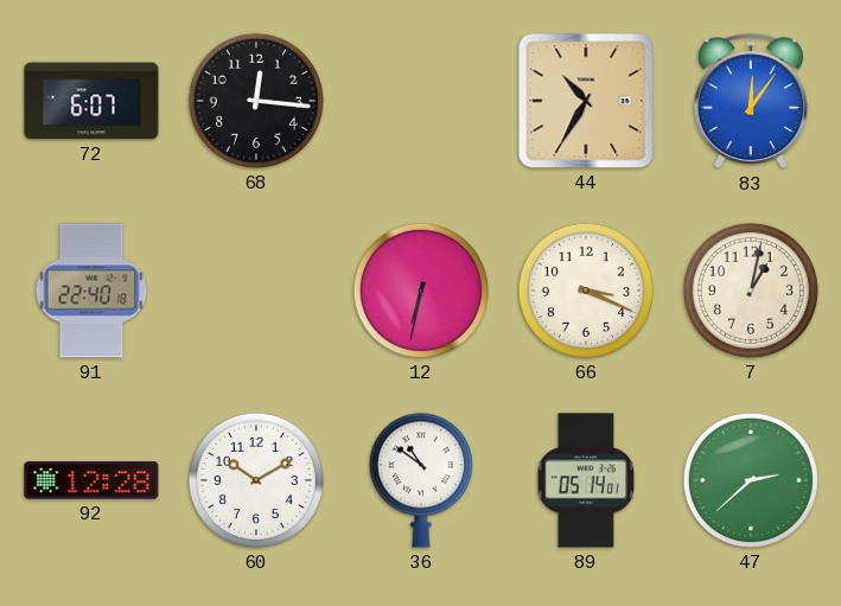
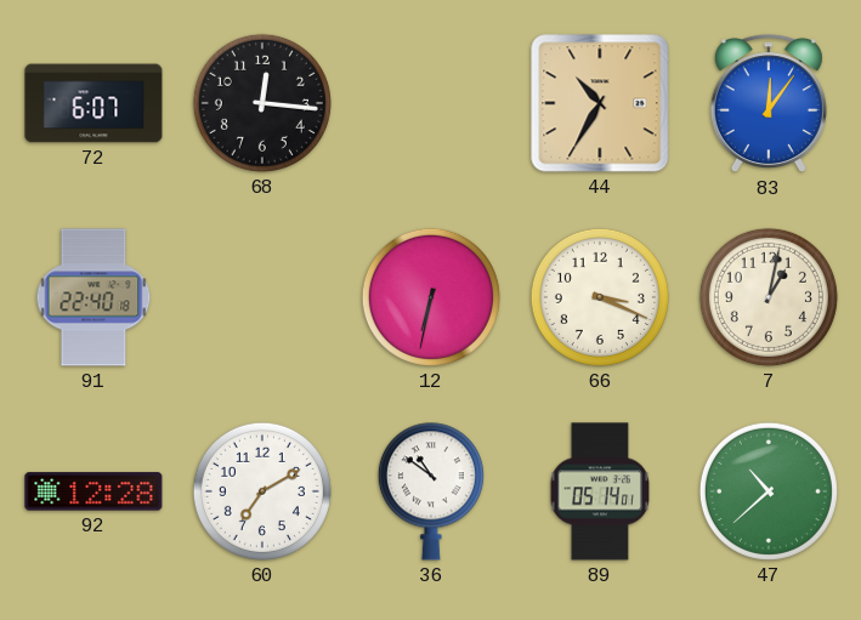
60: 10:10 -> 7:10 (262, 491)
47: 2:38 -> 10:38 (769, 491)
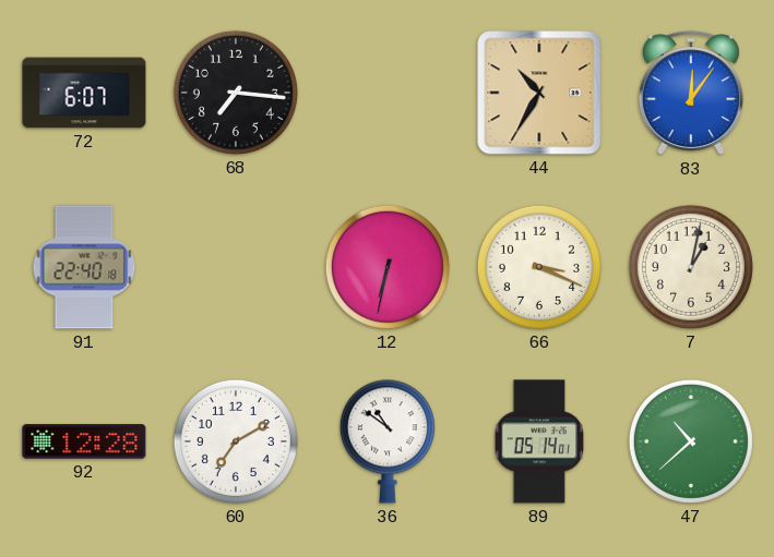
68: 12:16 -> 7:16 (236, 93)
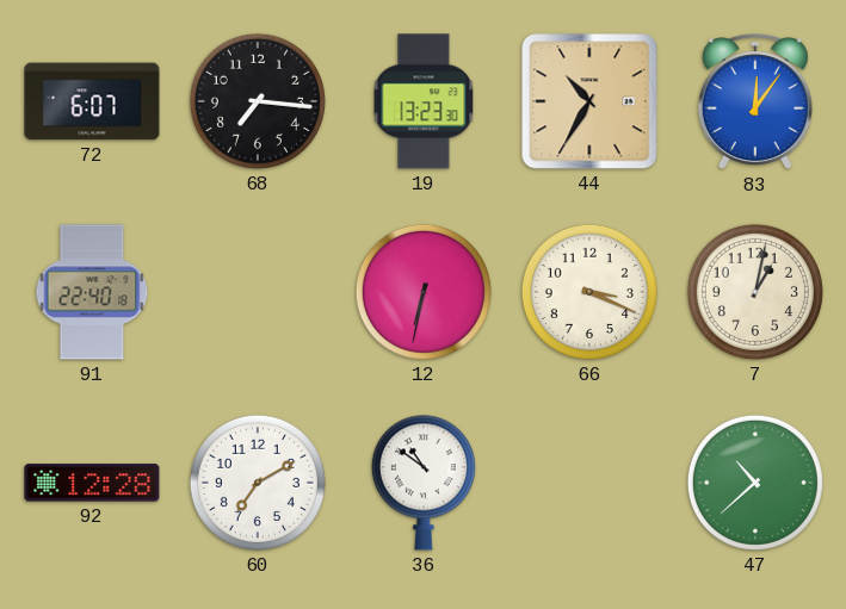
19: none -> 13:23 (424, 101)
89: 05:14 -> none (538, 441)
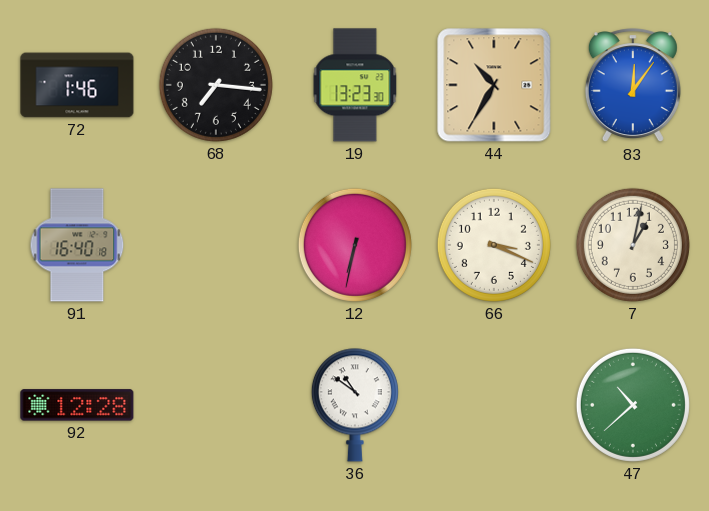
72: 6:07 -> 1:46 (77, 85)
91: 22:40 -> 16:40 (77, 245)
60: 7:10 -> none (258, 483)
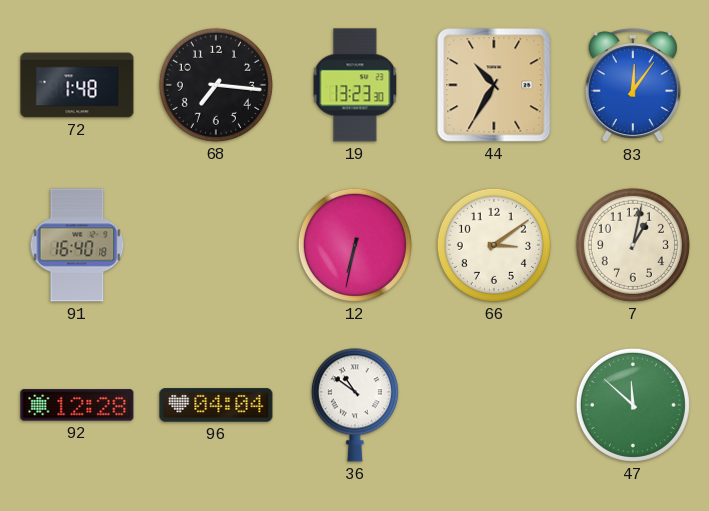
72: 1:46 -> 1:48 (77, 85)
66: 3:19 -> 3:09 (494, 245)
96: none -> 04:04 (216, 405)
47: 10:38 -> 11:52 (633, 405)
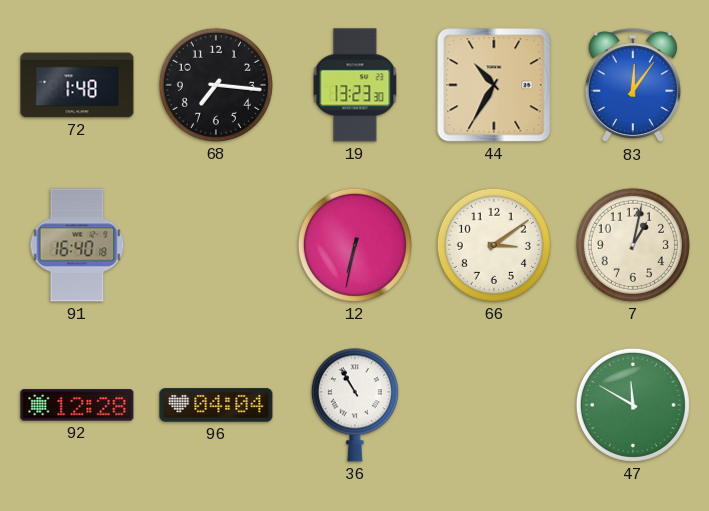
36: 10:51 -> 10:55 (355, 405)
47: 11:52 -> 11:50 (633, 405)
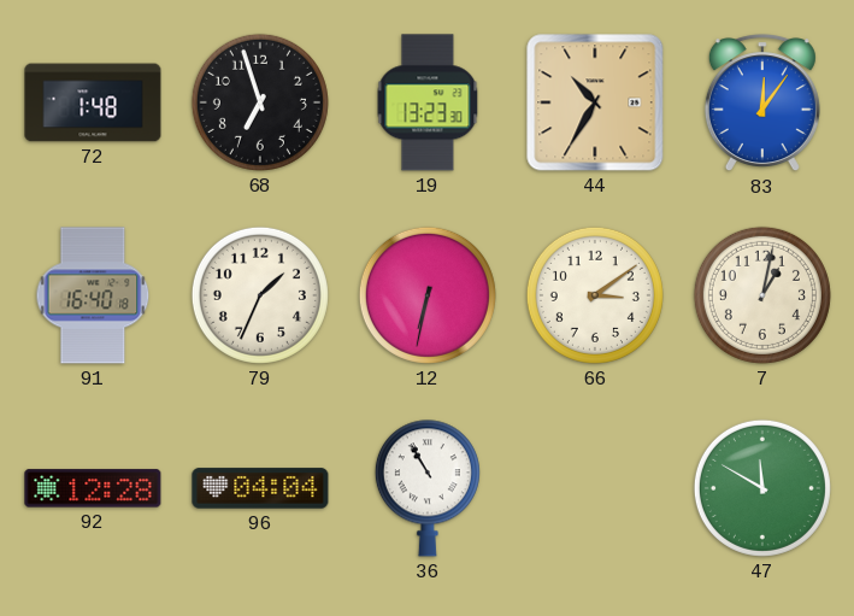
68: 7:16 -> 6:57 (260, 102)
79: none -> 1:34 (260, 295)
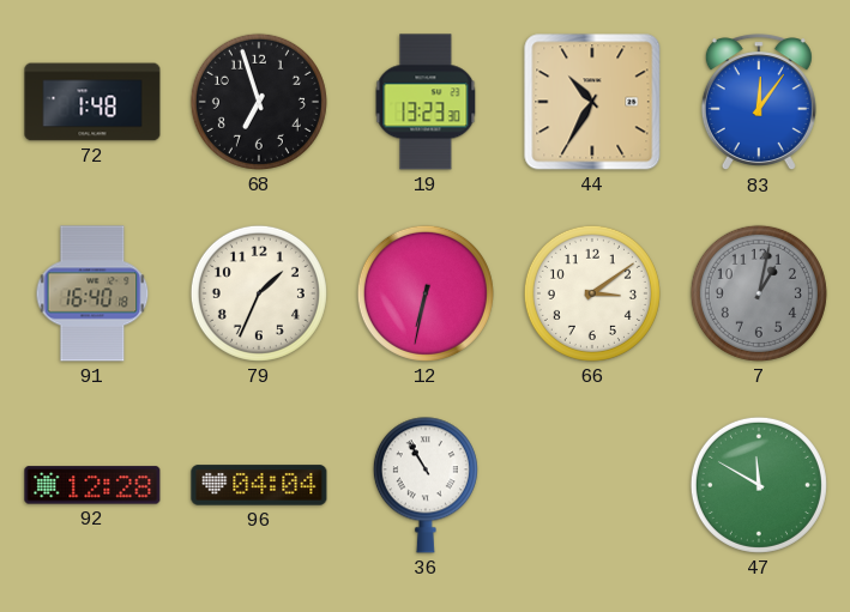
7 dial: cream -> grey (759, 293)
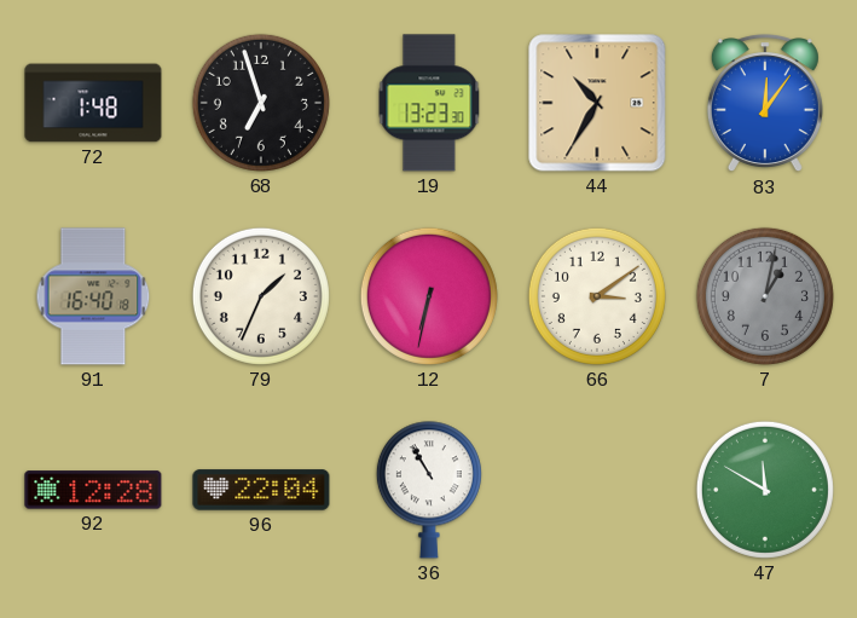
96: 04:04 -> 22:04 (261, 490)
